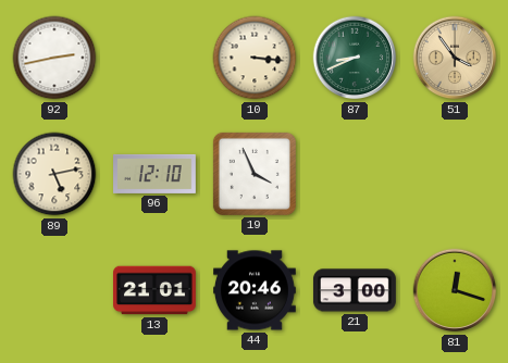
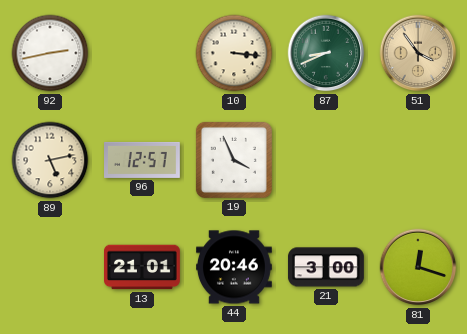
96: 12:10 -> 12:57 (143, 160)
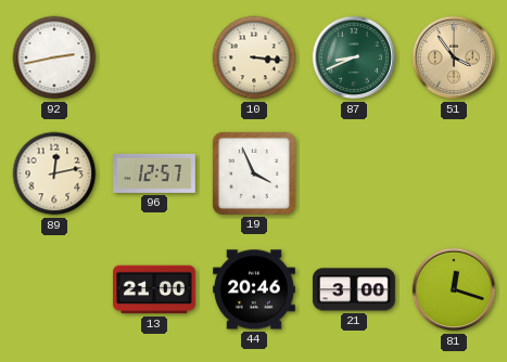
89: 5:13 -> 12:13 (54, 173)
13: 21:01 -> 21:00 (155, 289)
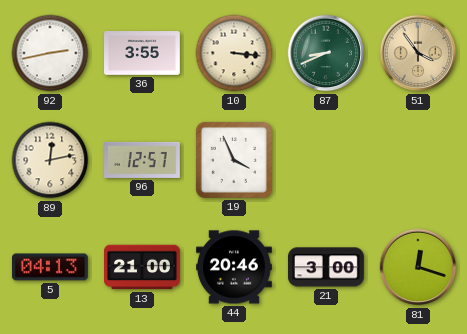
36: none -> 3:55 (143, 53)
5: none -> 04:13 (50, 267)
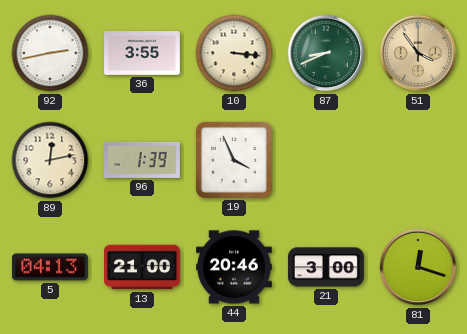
96: 12:57 -> 1:39 (143, 160)
